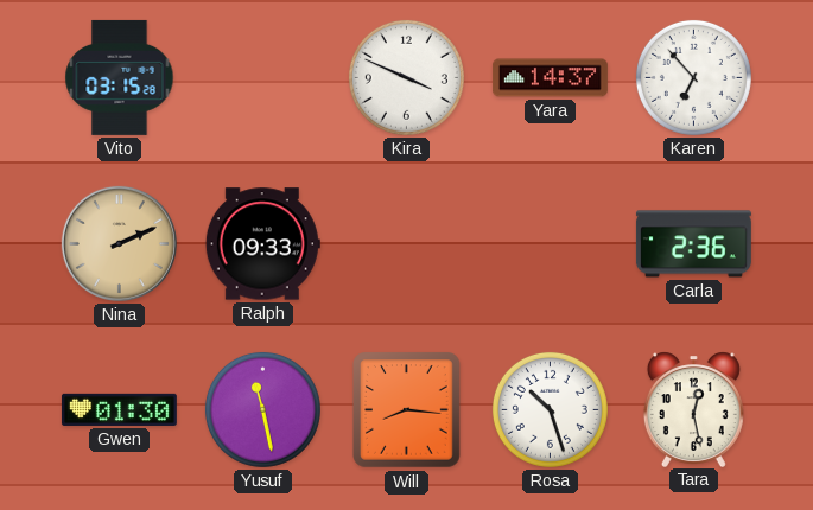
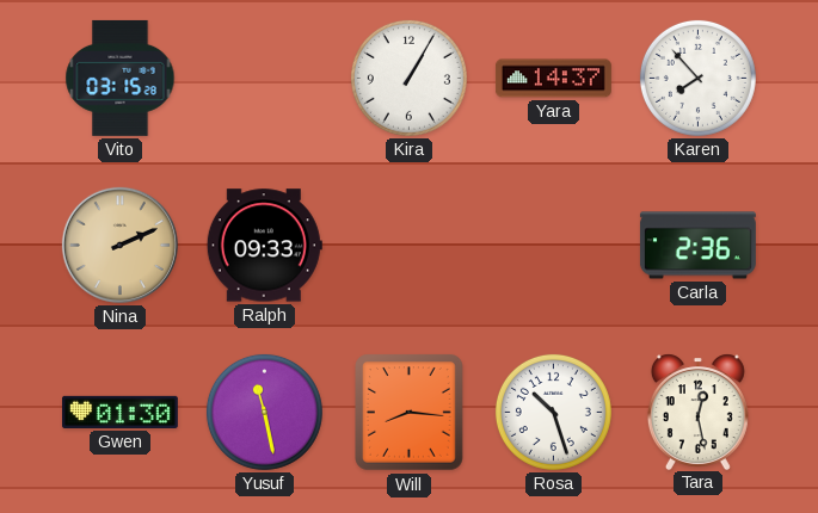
Kira: 3:49 -> 1:05 (408, 78)
Karen: 6:53 -> 7:53 (697, 78)
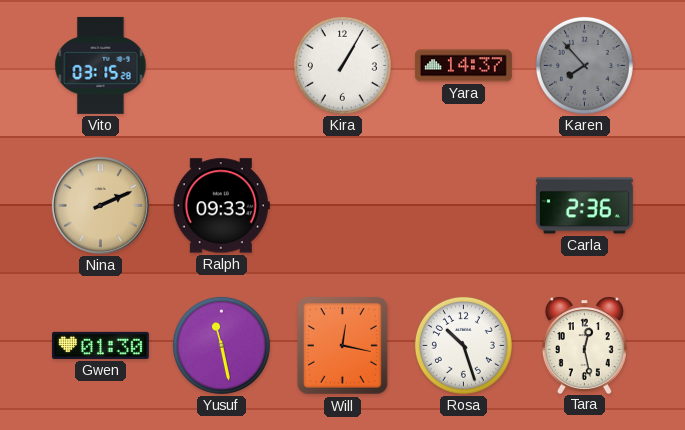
Karen dial: white -> grey (584, 65)
Will: 8:16 -> 12:17 (343, 346)
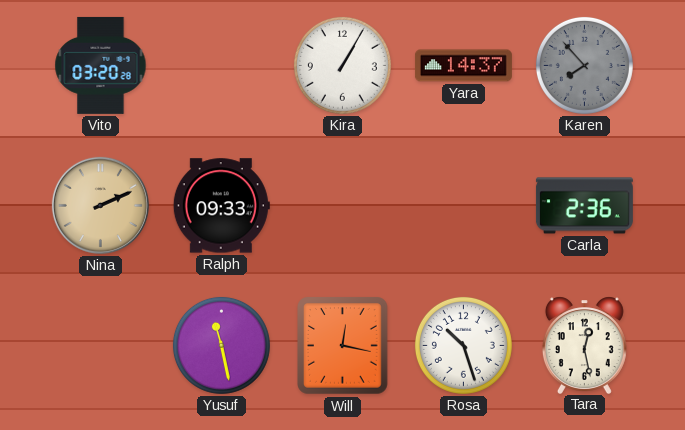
Vito: 03:15 -> 03:20 (101, 65)
Gwen: 01:30 -> none (100, 345)
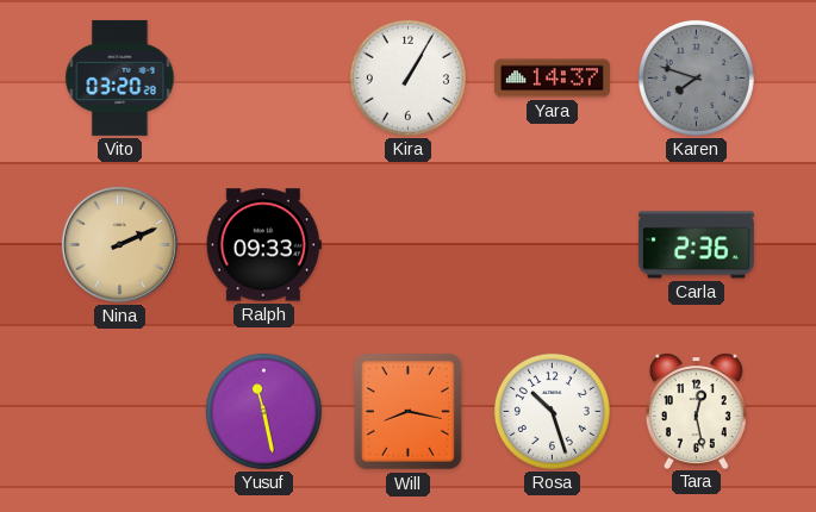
Karen: 7:53 -> 7:48 (696, 77)
Will: 12:17 -> 8:17 (409, 412)
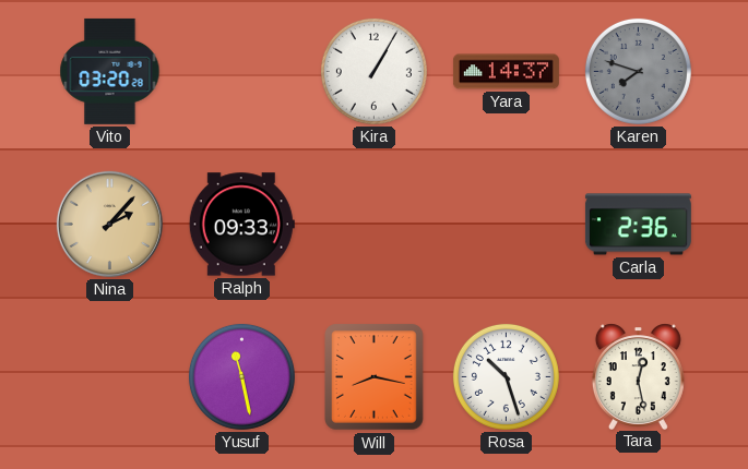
Nina: 2:11 -> 2:07 (109, 224)
